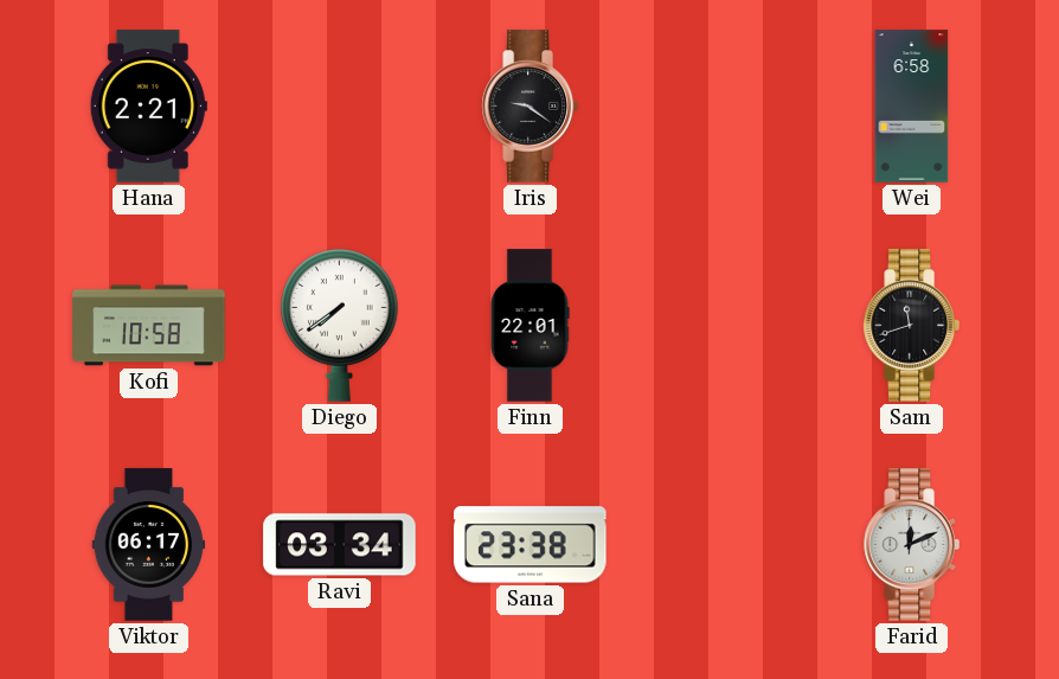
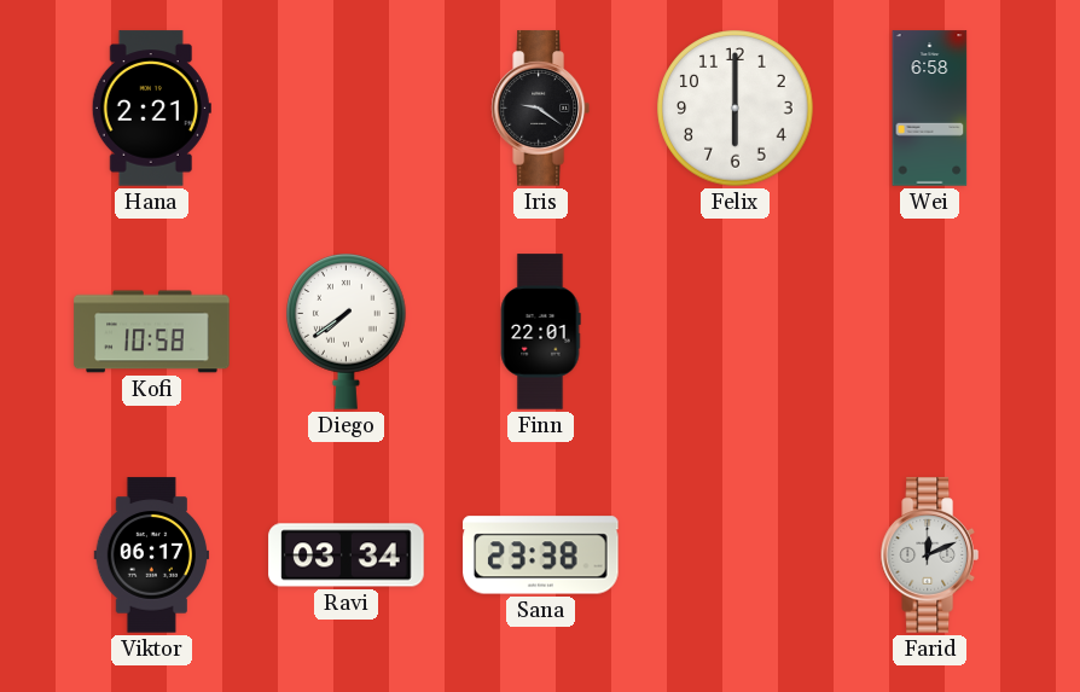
Felix: none -> 6:00 (736, 109)
Sam: 11:42 -> none (911, 326)
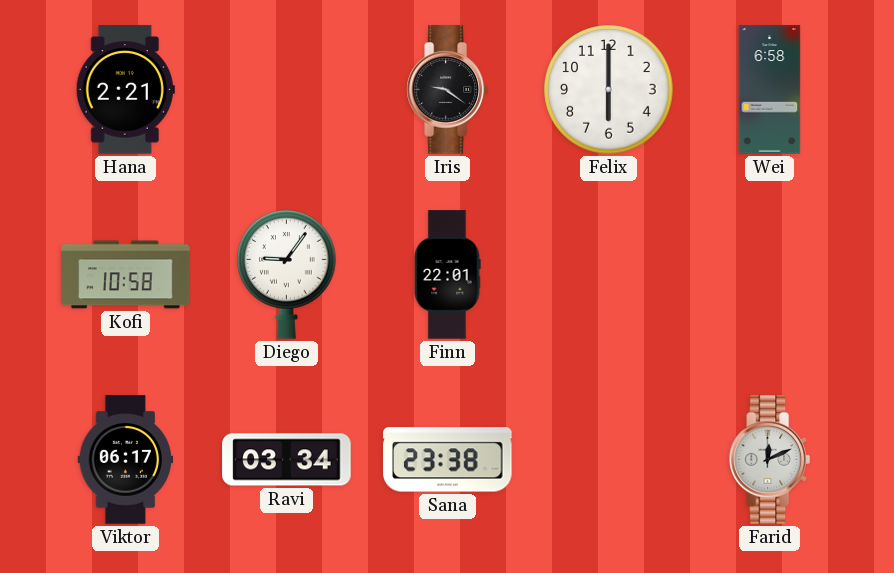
Diego: 7:39 -> 9:06 (287, 275)
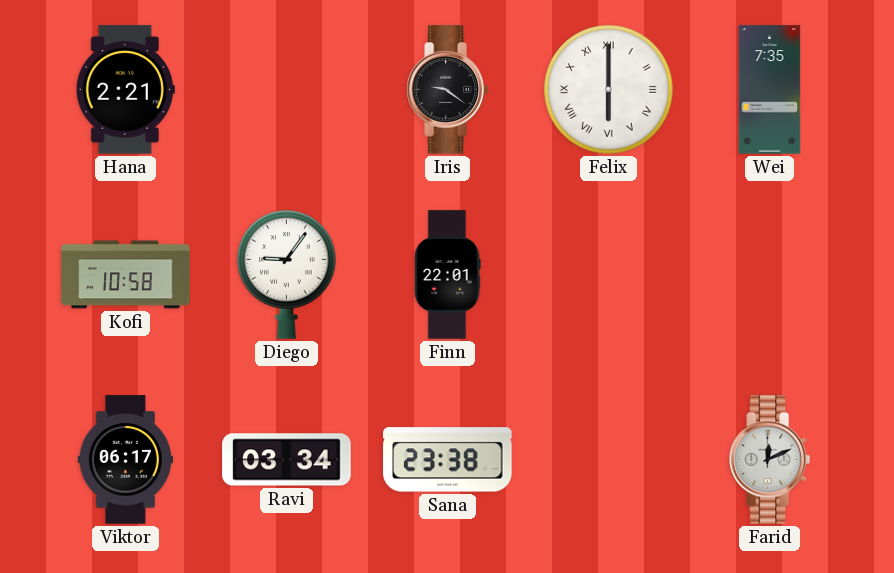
Felix numerals: Arabic -> Roman (609, 90)
Wei: 6:58 -> 7:35 (770, 90)
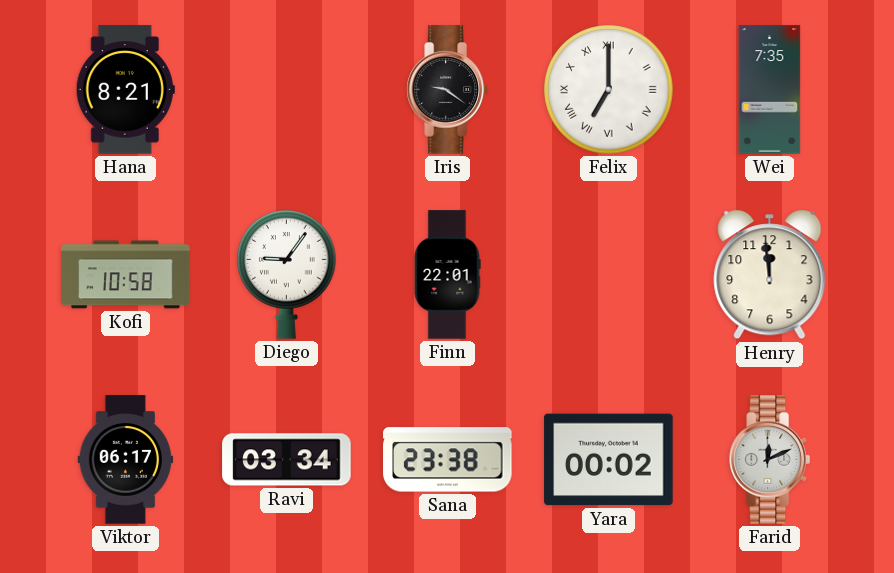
Hana: 2:21 -> 8:21 (125, 90)
Felix: 6:00 -> 7:00 (609, 90)
Henry: none -> 11:59 (770, 275)
Yara: none -> 00:02 (609, 460)
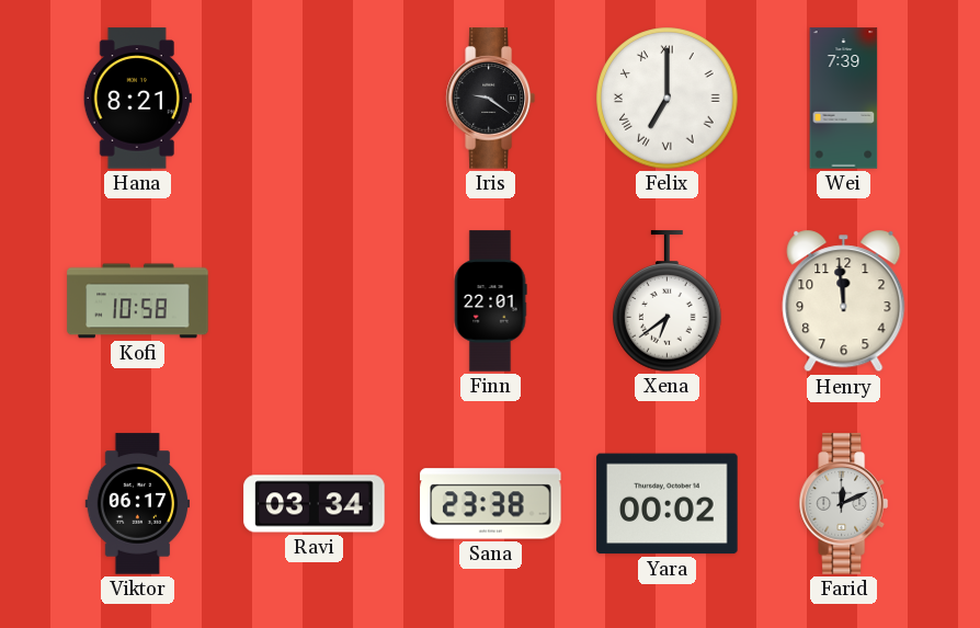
Wei: 7:35 -> 7:39 (844, 99)
Diego: 9:06 -> none (287, 275)
Xena: none -> 6:39 (668, 301)
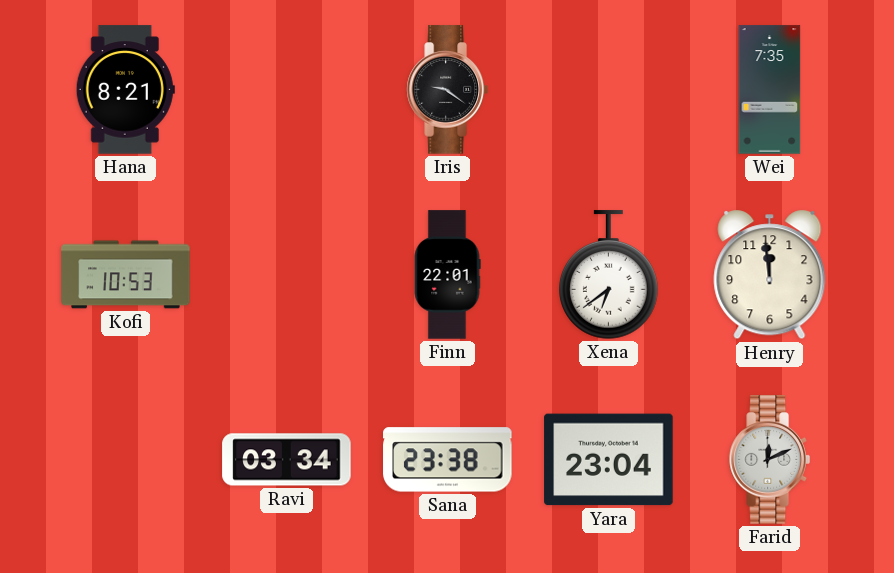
Felix: 7:00 -> none (668, 99)
Wei: 7:39 -> 7:35 (770, 90)
Kofi: 10:58 -> 10:53 (126, 275)
Viktor: 06:17 -> none (138, 504)
Yara: 00:02 -> 23:04 (609, 460)
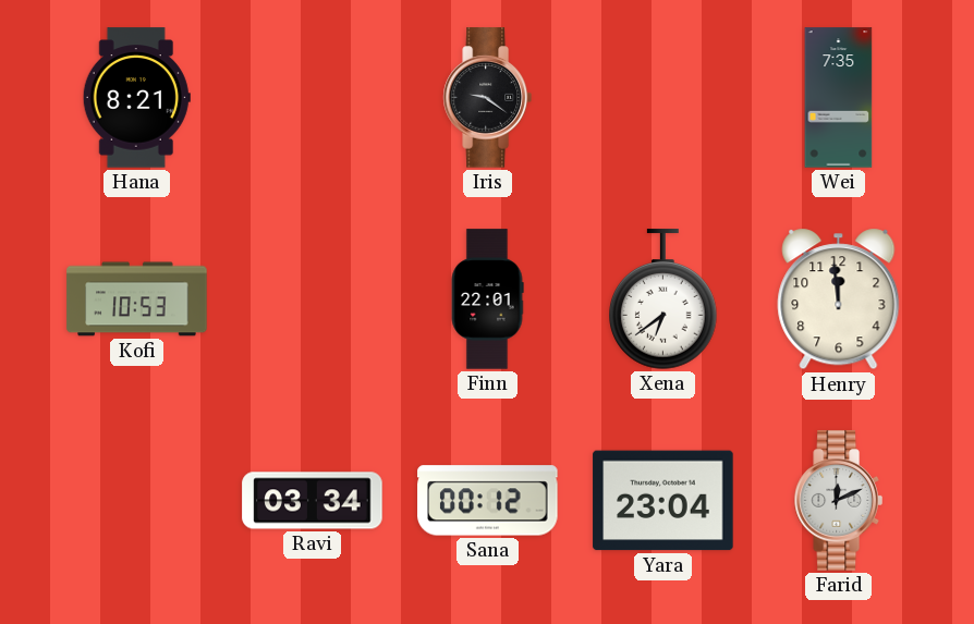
Sana: 23:38 -> 00:12 (488, 501)
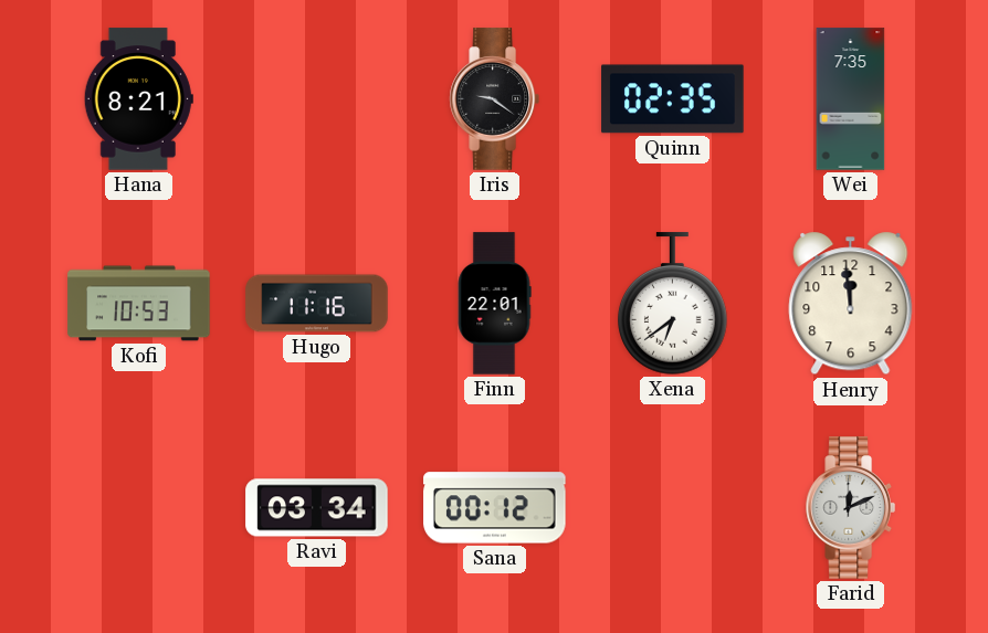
Quinn: none -> 02:35 (673, 99)
Hugo: none -> 11:16 (317, 304)
Yara: 23:04 -> none (663, 501)
